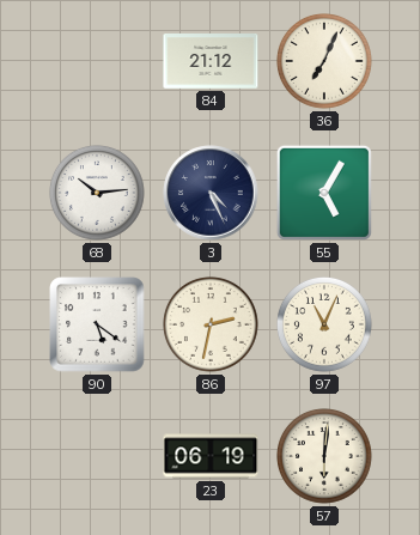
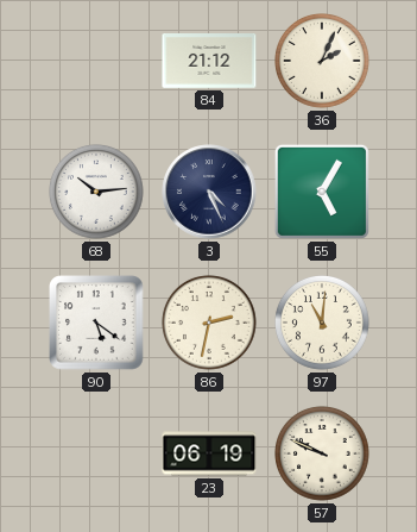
36: 7:04 -> 2:04 (323, 62)
97: 11:04 -> 11:01 (323, 324)
57: 6:01 -> 9:49 (323, 455)
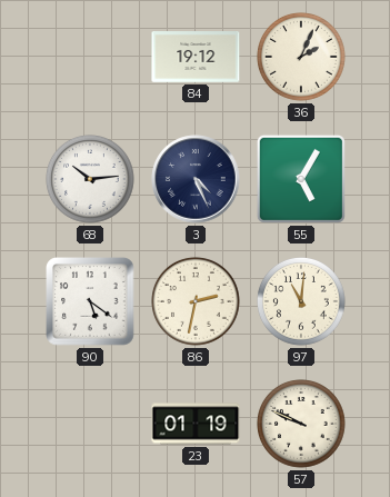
84: 21:12 -> 19:12 (196, 58)
23: 06:19 -> 01:19 (196, 424)
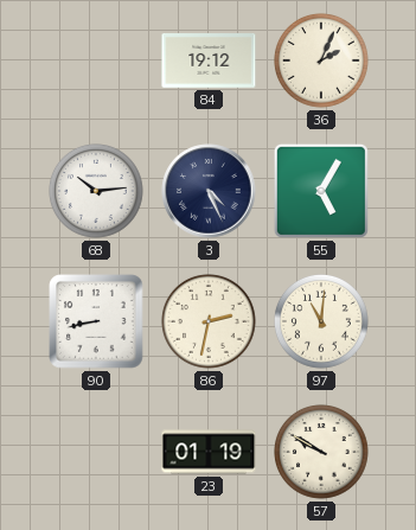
90: 5:21 -> 8:43 (96, 321)
57: 9:49 -> 9:50 (322, 453)
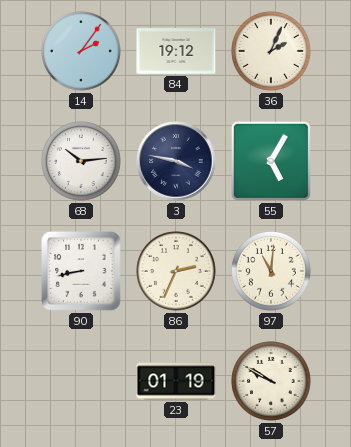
14: none -> 2:06 (82, 52)
3: 4:26 -> 3:47 (176, 161)
86: 2:32 -> 2:34 (177, 272)
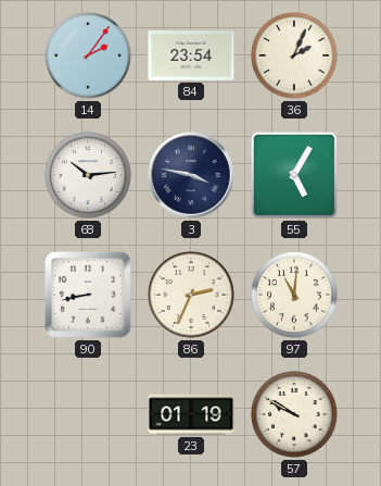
84: 19:12 -> 23:54 (191, 57)
